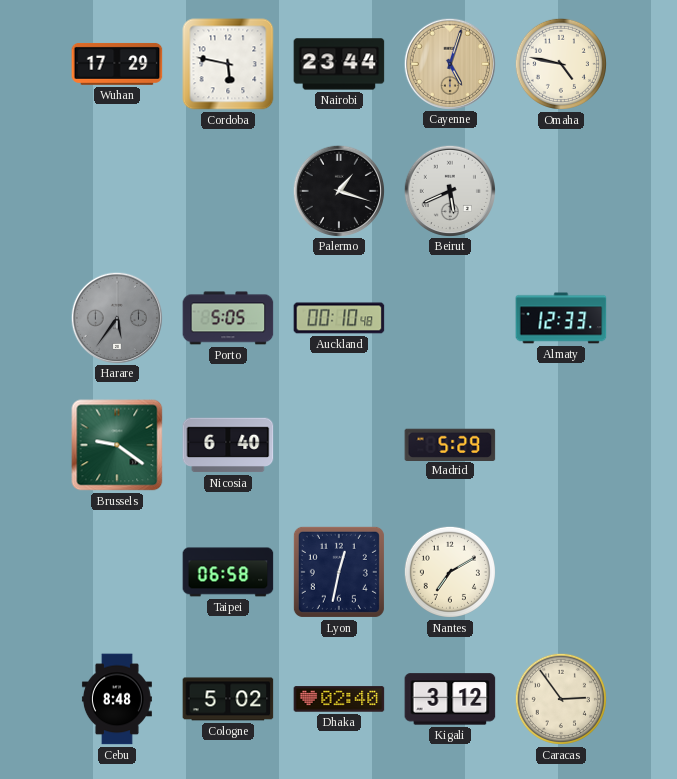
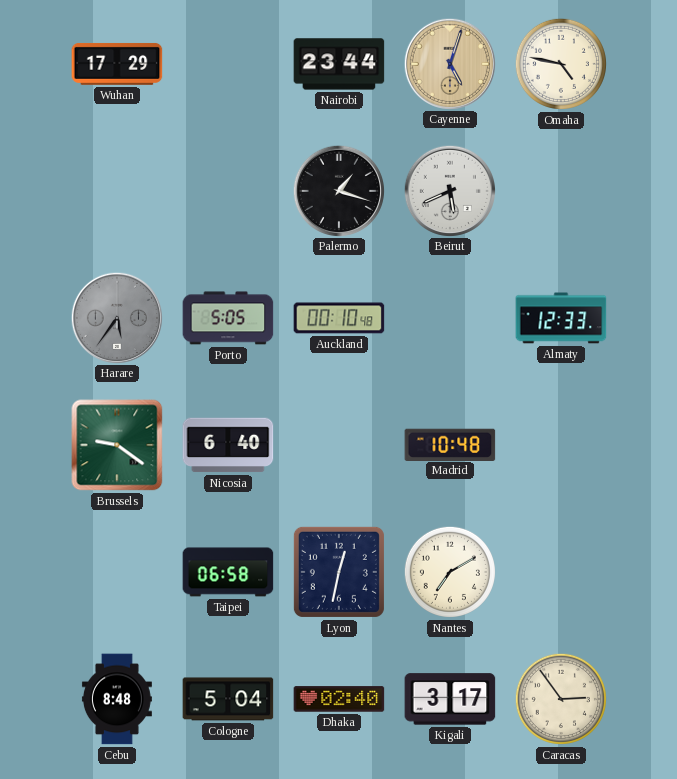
Cordoba: 5:47 -> none (228, 64)
Madrid: 5:29 -> 10:48 (450, 444)
Cologne: 5:02 -> 5:04 (228, 699)
Kigali: 3:12 -> 3:17 (450, 699)
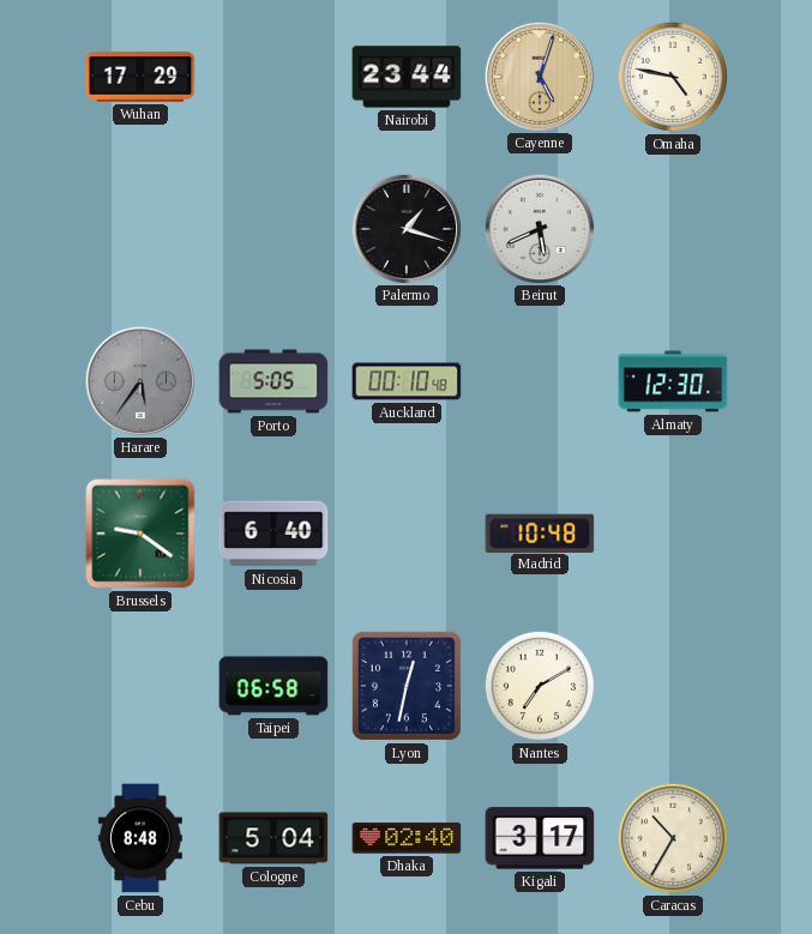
Almaty: 12:33 -> 12:30 (673, 381)
Caracas: 2:54 -> 10:35 (673, 838)
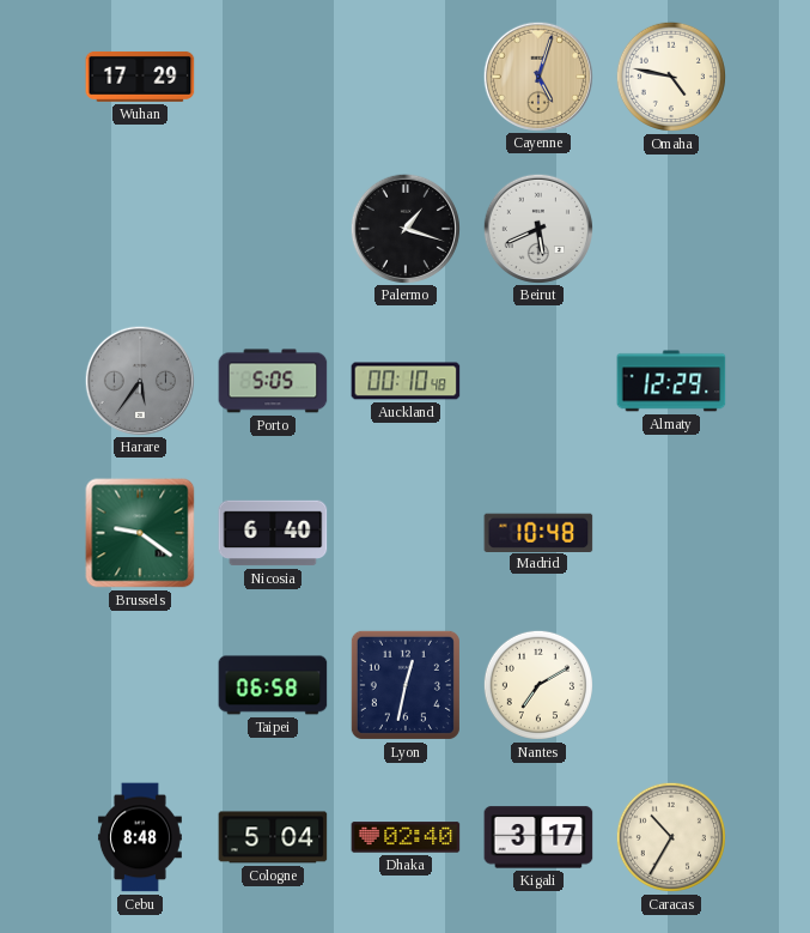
Nairobi: 23:44 -> none (407, 77)
Almaty: 12:30 -> 12:29 (671, 381)
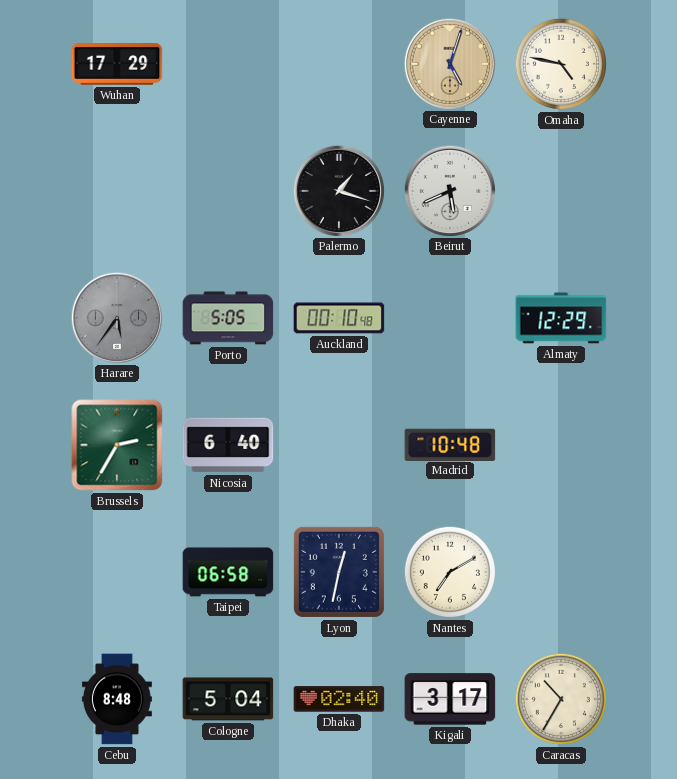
Brussels: 9:21 -> 2:35 (117, 445)
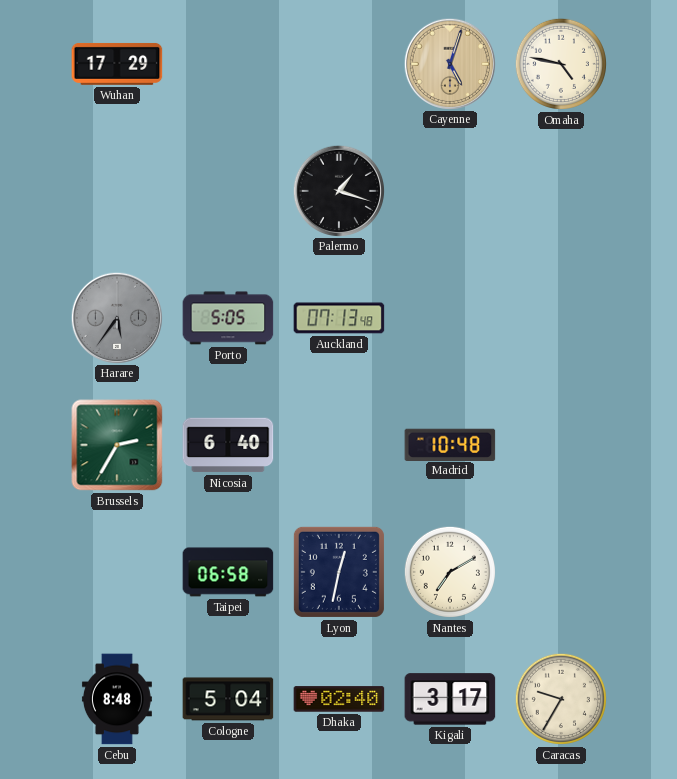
Beirut: 5:41 -> none (449, 190)
Auckland: 00:10 -> 07:13 (339, 318)
Almaty: 12:29 -> none (561, 318)
Caracas: 10:35 -> 9:35 (561, 699)
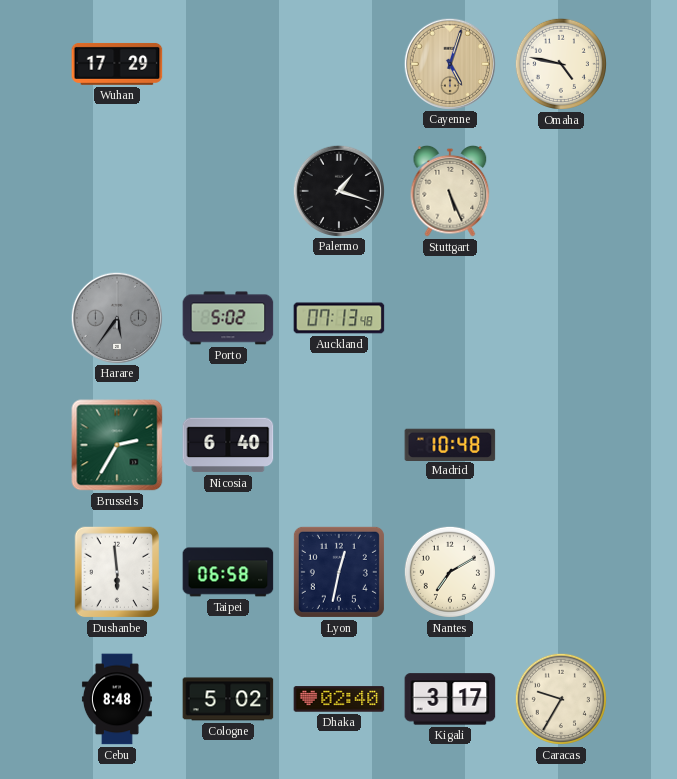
Stuttgart: none -> 5:26 (450, 191)
Porto: 5:05 -> 5:02 (228, 318)
Dushanbe: none -> 5:59 (117, 572)
Cologne: 5:04 -> 5:02 (228, 699)
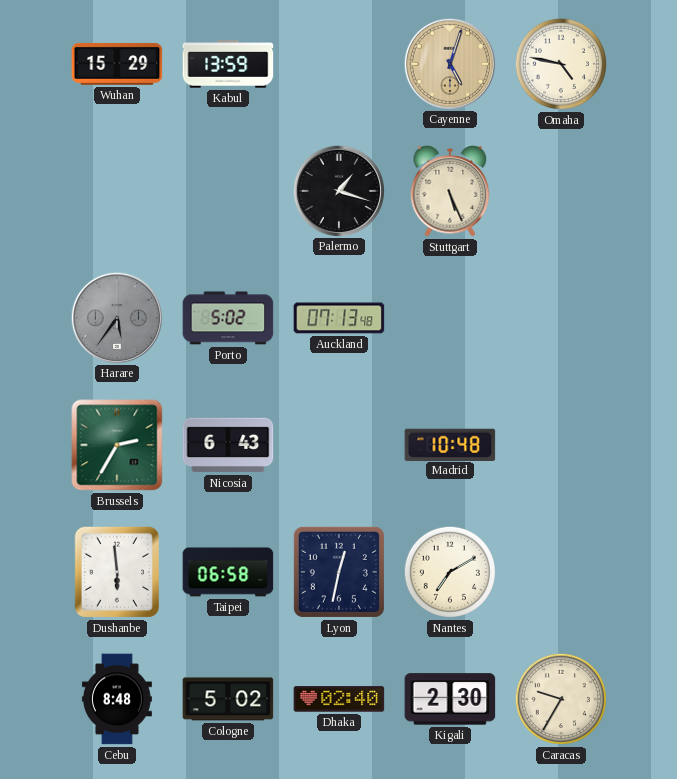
Wuhan: 17:29 -> 15:29 (117, 64)
Kabul: none -> 13:59 (228, 64)
Nicosia: 6:40 -> 6:43 (228, 445)
Kigali: 3:17 -> 2:30 (450, 699)
